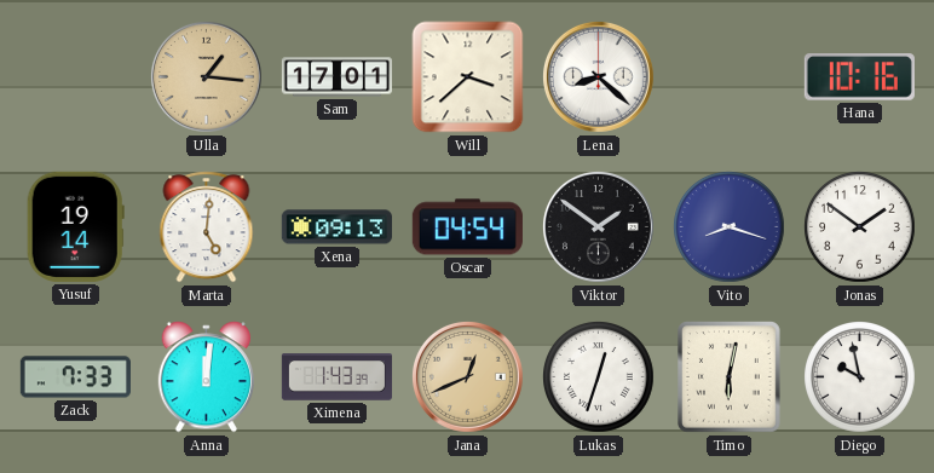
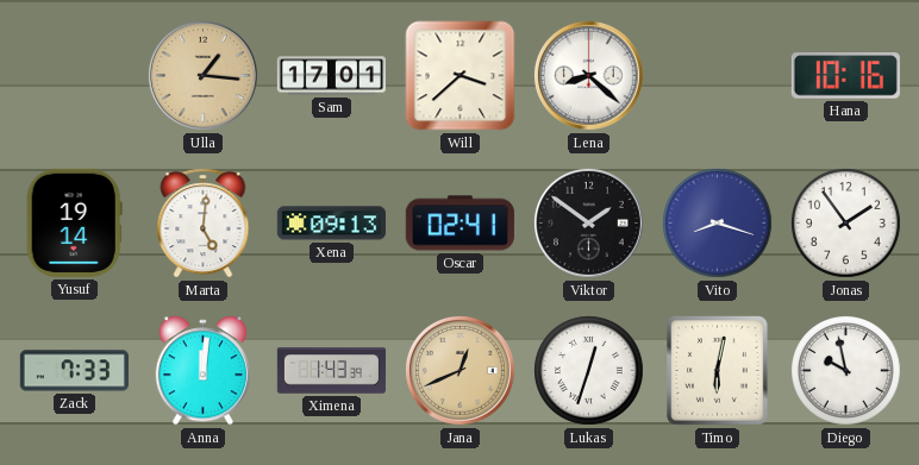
Oscar: 04:54 -> 02:41 (459, 224)
Jonas: 1:51 -> 1:54 (846, 224)
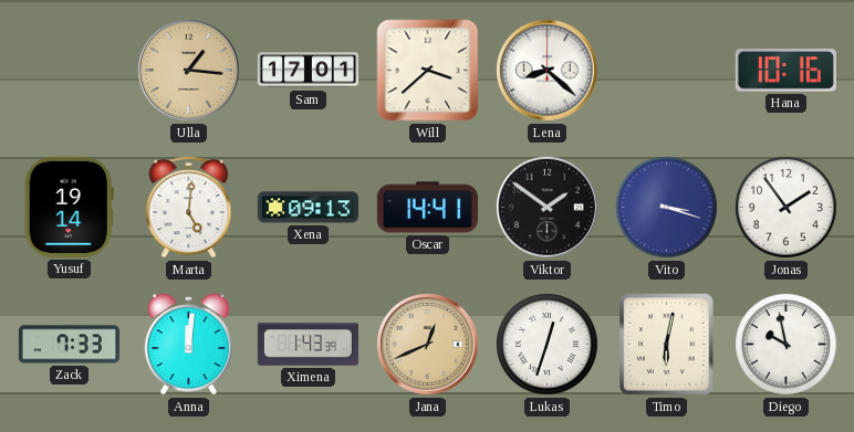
Oscar: 02:41 -> 14:41 (427, 208)
Vito: 8:18 -> 3:18 (667, 208)
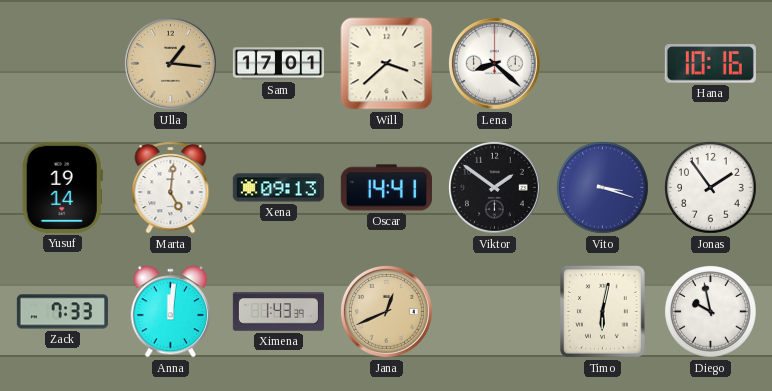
Lukas: 12:33 -> none (548, 345)
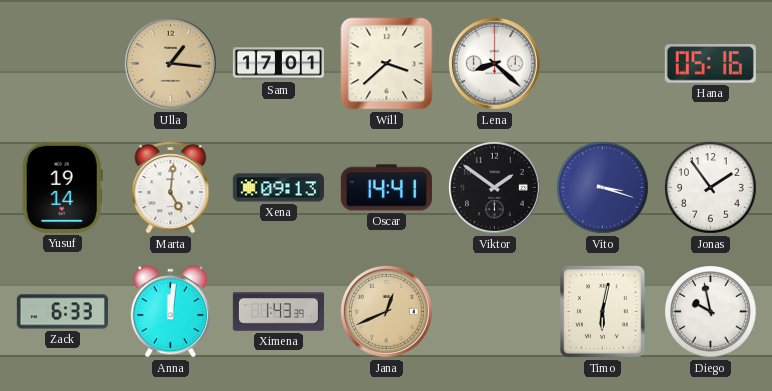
Hana: 10:16 -> 05:16 (710, 64)
Zack: 7:33 -> 6:33 (62, 312)
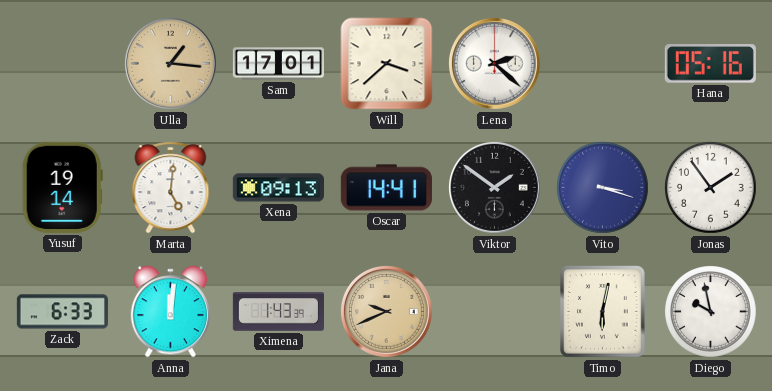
Lena: 8:22 -> 2:22 (494, 63)
Jana: 12:41 -> 9:41 (386, 311)
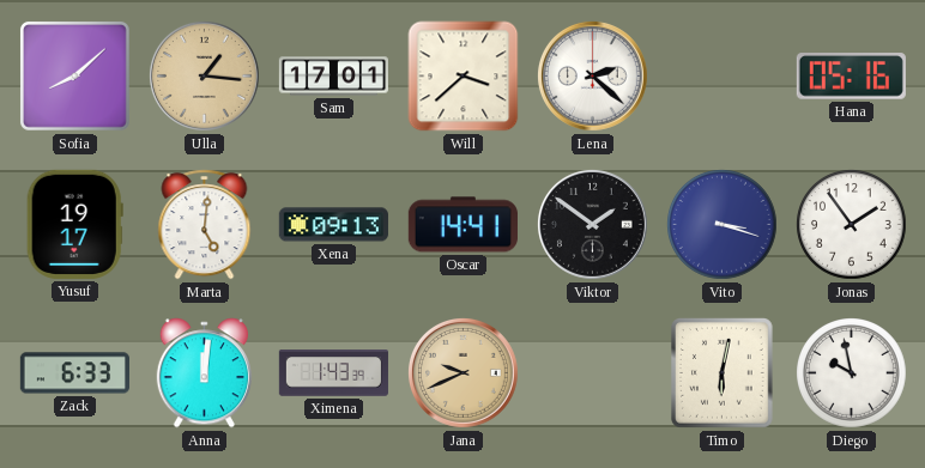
Sofia: none -> 8:08 (74, 75)
Yusuf: 19:14 -> 19:17 (74, 224)
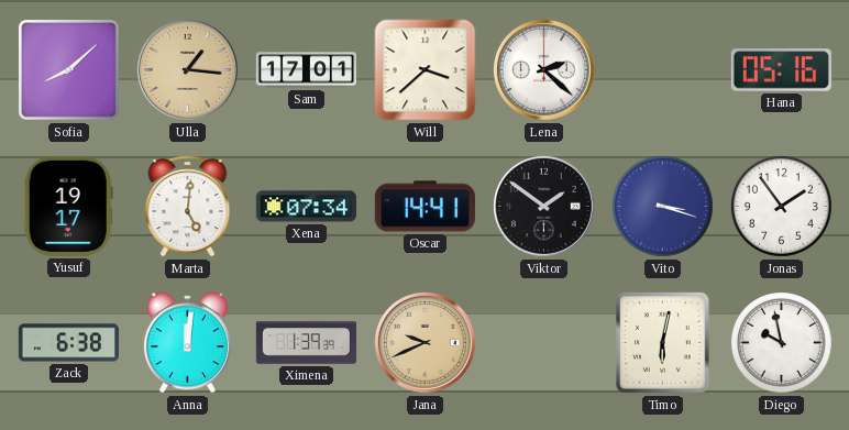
Xena: 09:13 -> 07:34 (306, 207)
Zack: 6:33 -> 6:38 (68, 343)
Ximena: 1:43 -> 1:39 (306, 343)
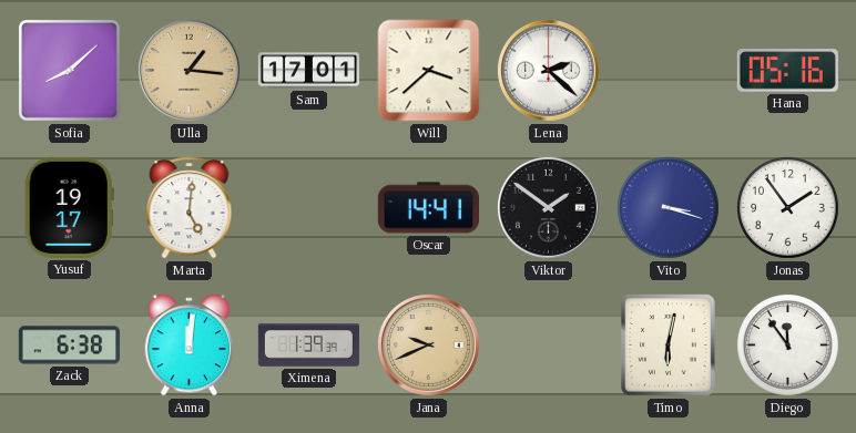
Xena: 07:34 -> none (306, 207)
Diego: 9:58 -> 11:54 (788, 346)
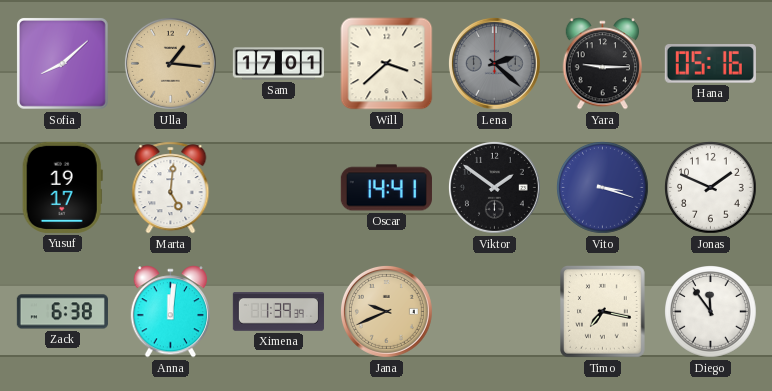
Lena dial: white -> grey (494, 63)
Yara: none -> 9:15 (602, 64)
Jonas: 1:54 -> 1:49 (711, 188)
Timo: 6:02 -> 7:17 (603, 312)
